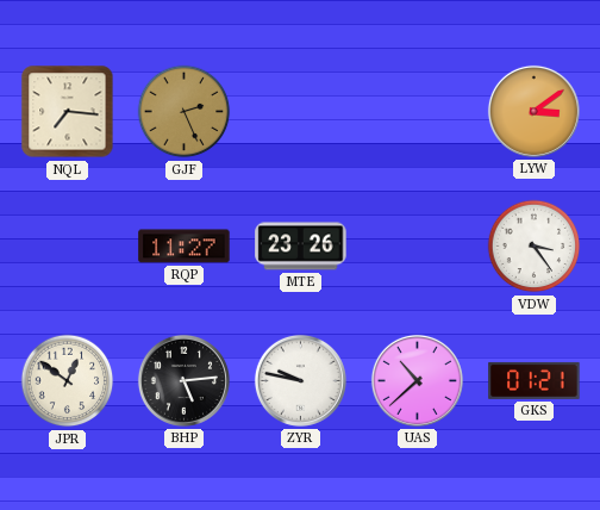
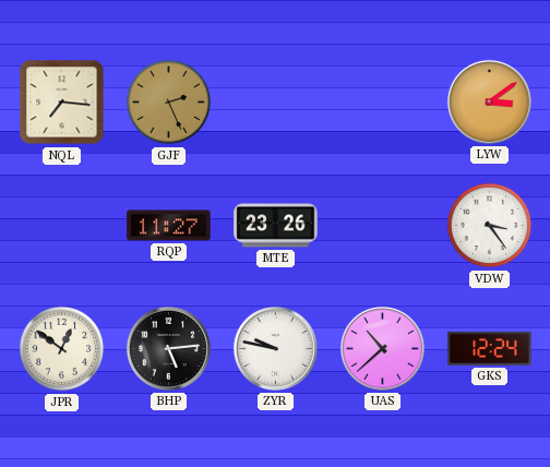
GKS: 01:21 -> 12:24 (490, 348)
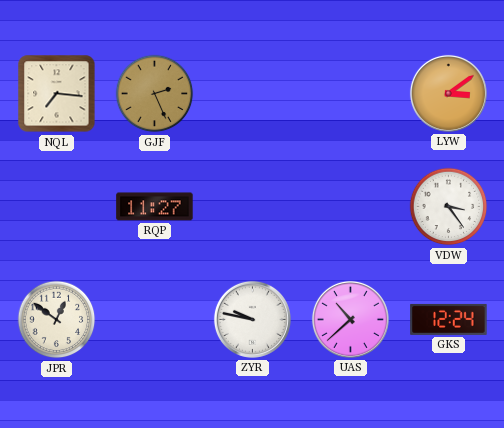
MTE: 23:26 -> none (276, 226)
BHP: 5:14 -> none (168, 348)
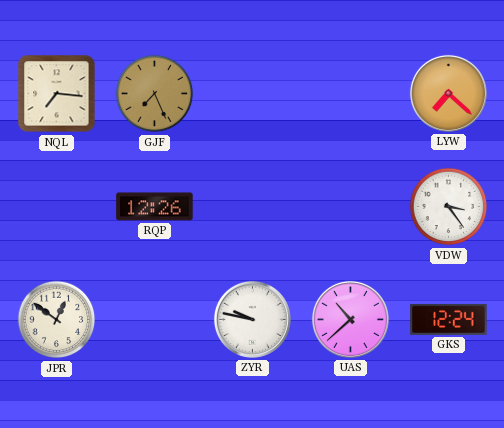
GJF: 2:26 -> 7:26 (155, 94)
LYW: 3:09 -> 7:22 (448, 93)
RQP: 11:27 -> 12:26 (155, 207)
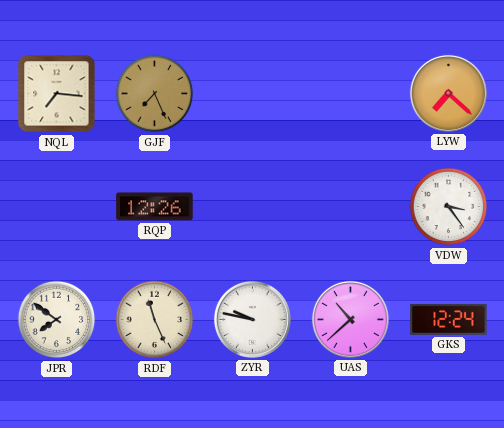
JPR: 12:51 -> 7:51 (57, 320)
RDF: none -> 11:26 (155, 320)
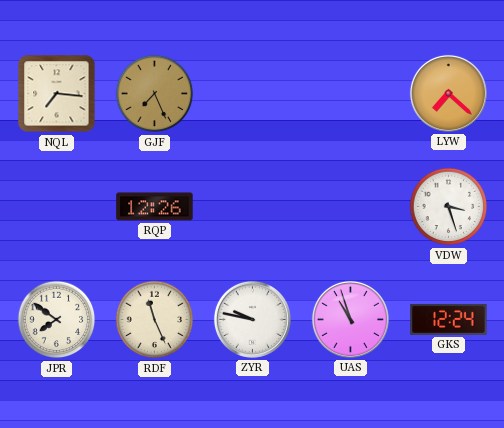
VDW: 3:24 -> 3:27 (449, 207)
UAS: 10:38 -> 10:57 (350, 319)
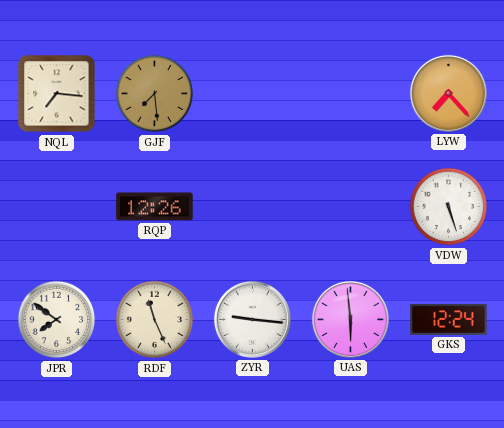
GJF: 7:26 -> 7:29 (155, 94)
LYW: 7:22 -> 7:23 (448, 93)
VDW: 3:27 -> 5:27 (449, 207)
ZYR: 9:47 -> 9:16 (252, 319)
UAS: 10:57 -> 5:59 (350, 319)
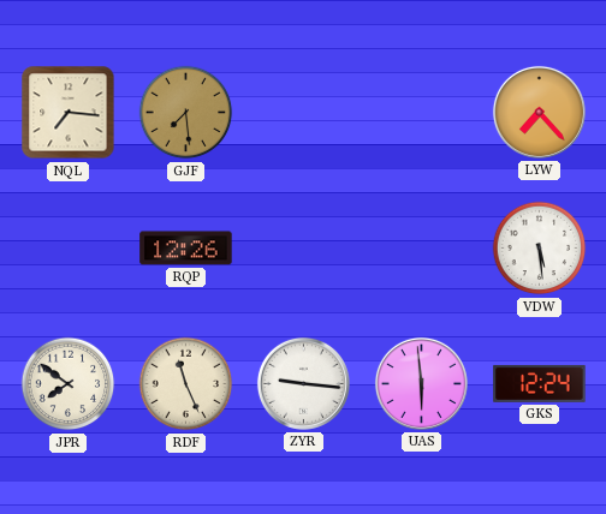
VDW: 5:27 -> 5:29 (540, 249)
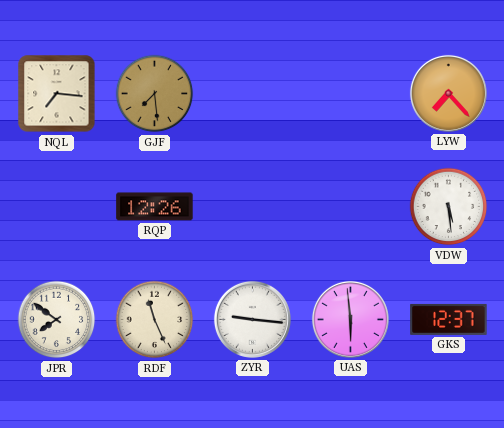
GKS: 12:24 -> 12:37 (449, 319)
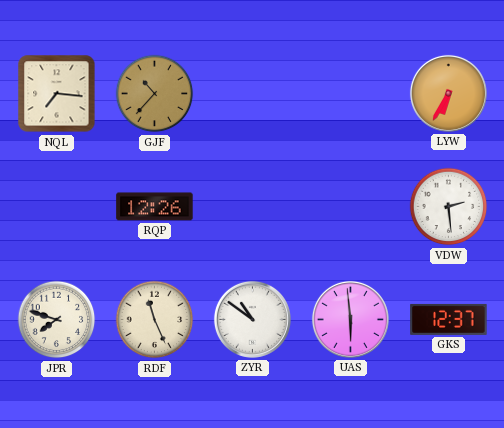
GJF: 7:29 -> 10:37 (155, 94)
LYW: 7:23 -> 6:35 (448, 93)
VDW: 5:29 -> 2:29 (449, 207)
JPR: 7:51 -> 7:48 (57, 320)
ZYR: 9:16 -> 10:51 (252, 319)
